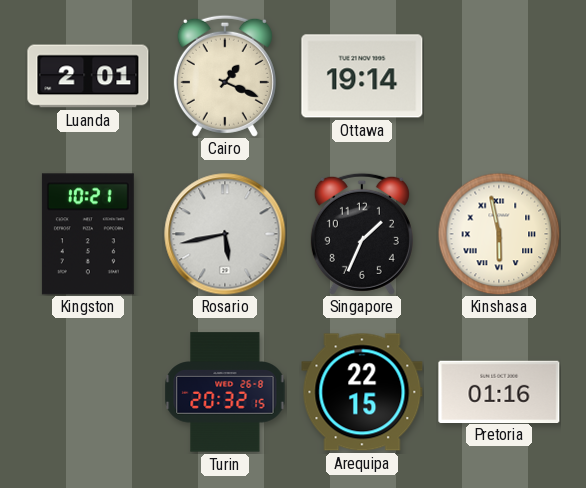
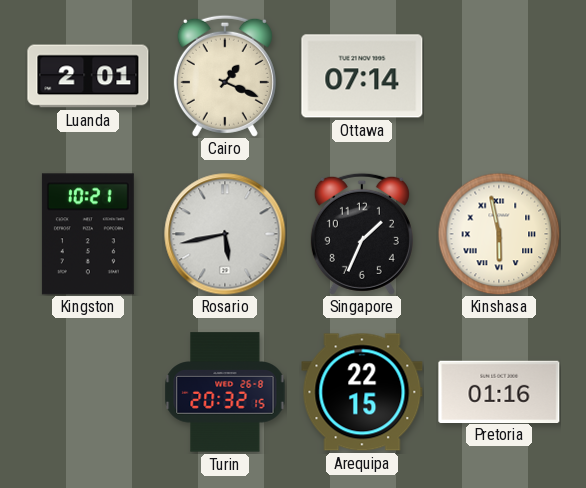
Ottawa: 19:14 -> 07:14 (362, 76)
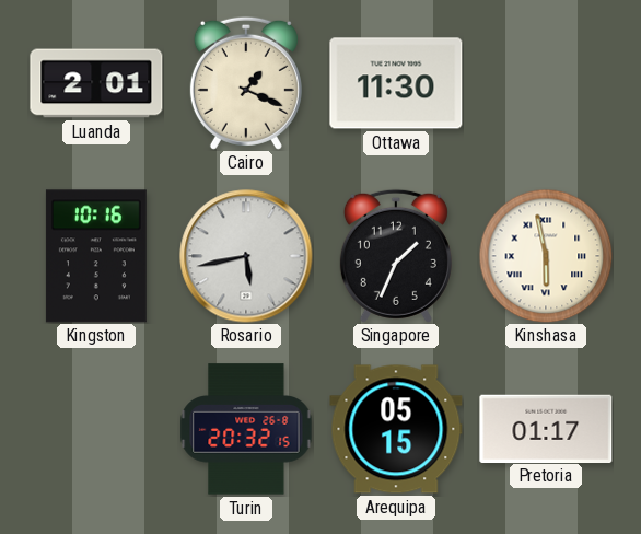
Ottawa: 07:14 -> 11:30 (396, 83)
Kingston: 10:21 -> 10:16 (96, 256)
Arequipa: 22:15 -> 05:15 (396, 429)
Pretoria: 01:16 -> 01:17 (546, 428)
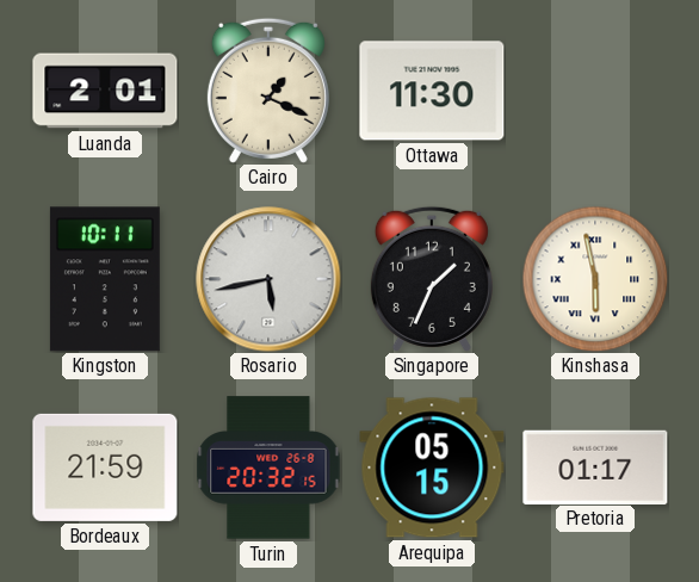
Kingston: 10:16 -> 10:11 (105, 279)
Bordeaux: none -> 21:59 (105, 468)
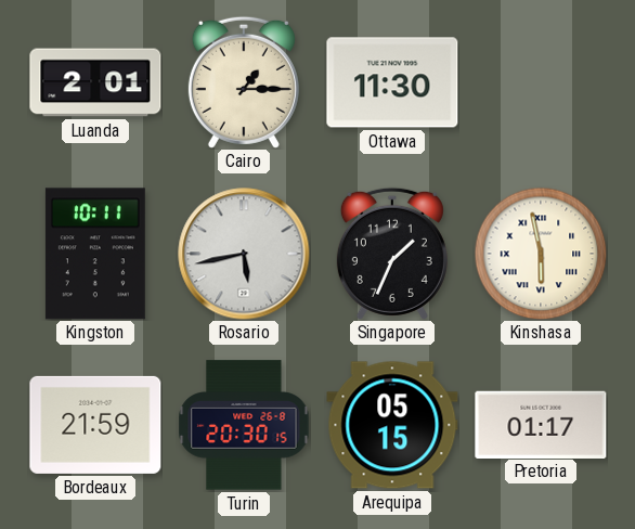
Cairo: 1:19 -> 1:15 (244, 82)
Turin: 20:32 -> 20:30 (244, 425)
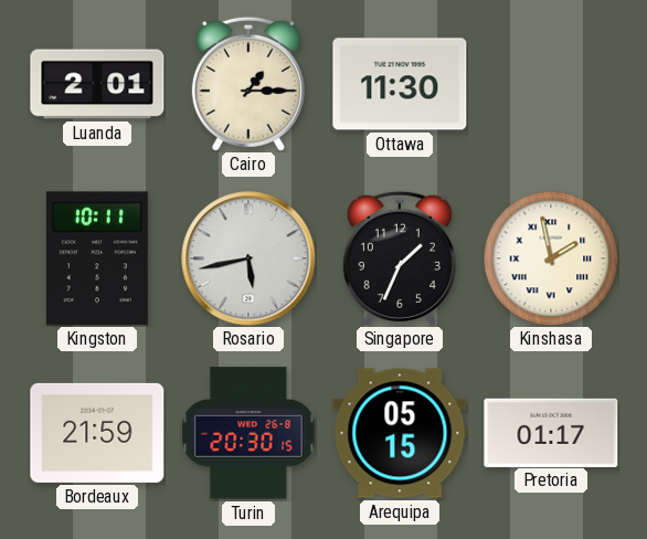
Kinshasa: 5:58 -> 1:58 (551, 258)
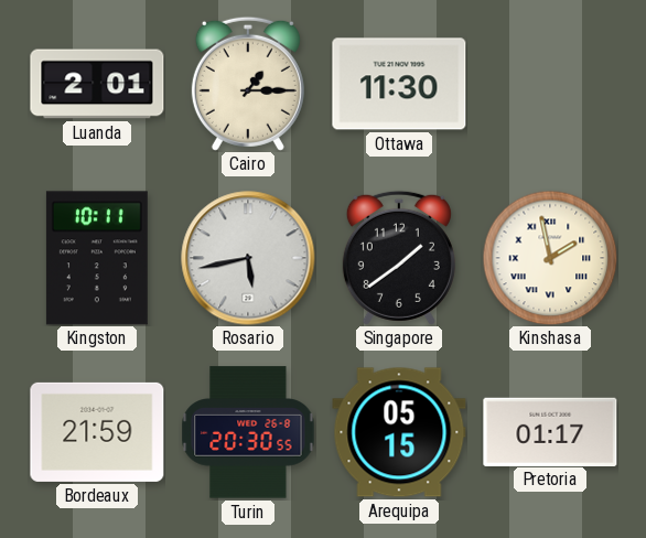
Singapore: 1:34 -> 1:39 (399, 258)
Turin: 20:30:15 -> 20:30:55 (248, 432)
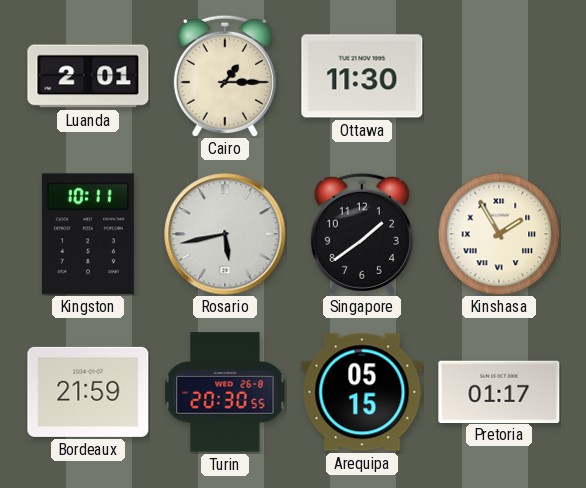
Kinshasa: 1:58 -> 1:55 (499, 234)
